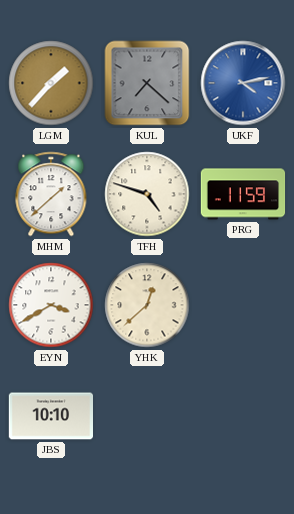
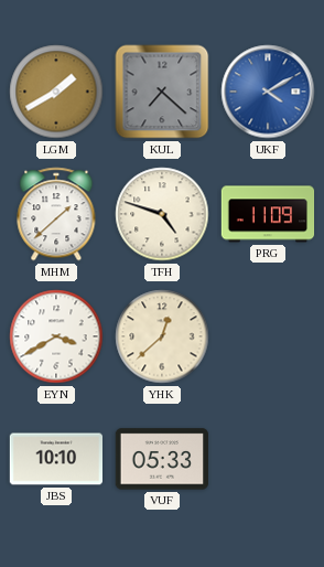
LGM: 1:37 -> 1:40 (56, 92)
UKF: 4:13 -> 4:10 (268, 92)
PRG: 11:59 -> 11:09 (268, 214)
VUF: none -> 05:33 (161, 459)
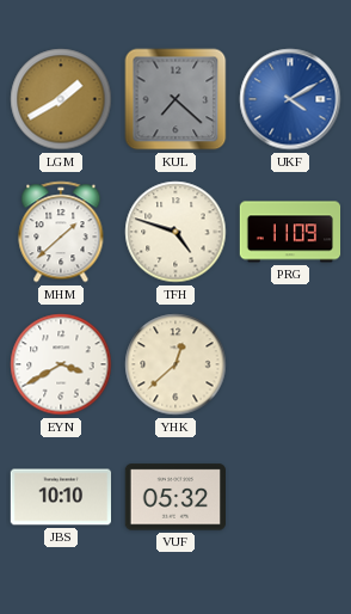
VUF: 05:33 -> 05:32 (174, 497)
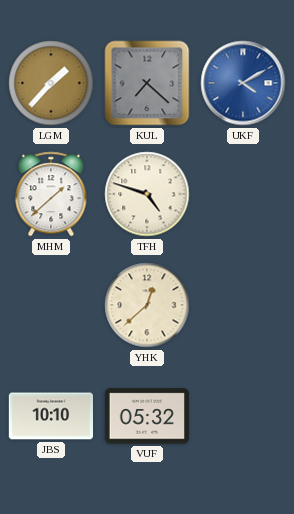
LGM: 1:40 -> 1:37 (51, 83)
PRG: 11:09 -> none (290, 232)
EYN: 3:40 -> none (61, 364)
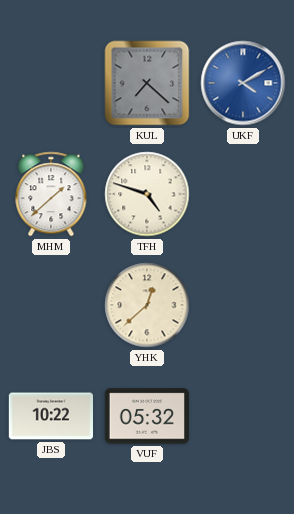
LGM: 1:37 -> none (51, 83)
JBS: 10:10 -> 10:22 (51, 416)
